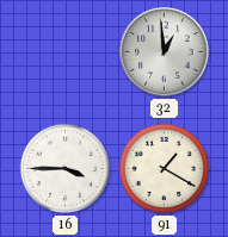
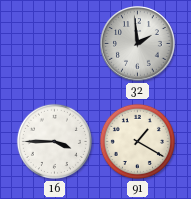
32: 12:59 -> 1:59 (138, 44)
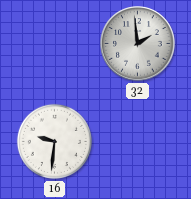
16: 3:45 -> 9:31 (54, 141)
91: 1:20 -> none (137, 141)
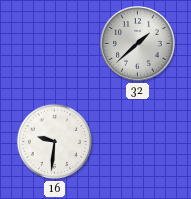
32: 1:59 -> 1:38 (138, 44)
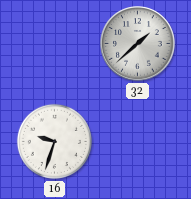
16: 9:31 -> 9:33 (54, 141)
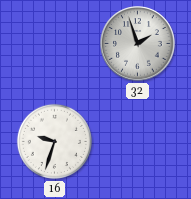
32: 1:38 -> 1:57 (138, 44)
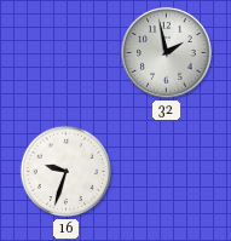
32: 1:57 -> 1:58 (167, 53)
